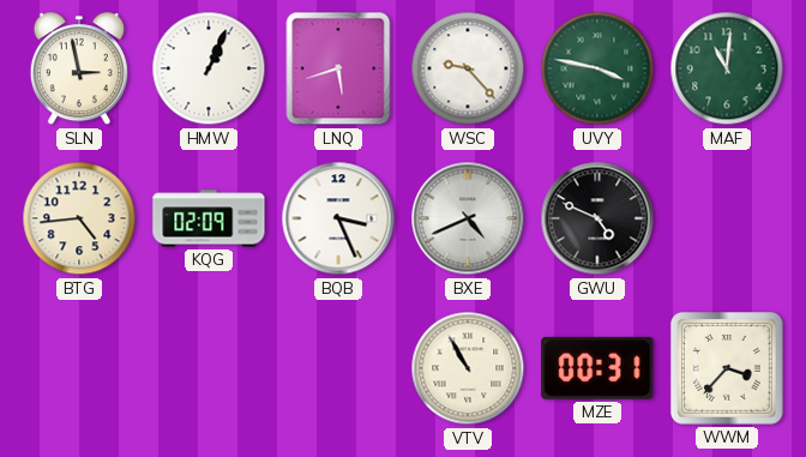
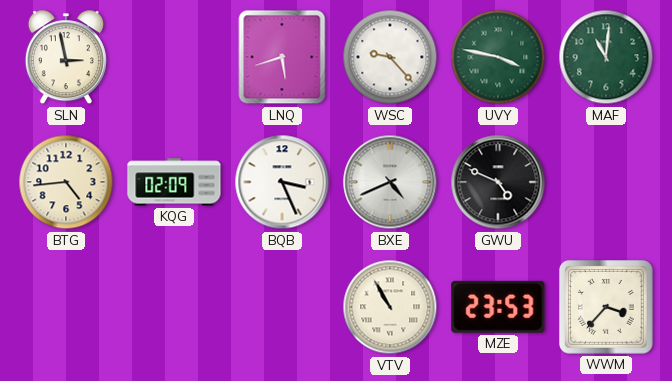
HMW: 1:04 -> none (209, 68)
MZE: 00:31 -> 23:53 (498, 307)
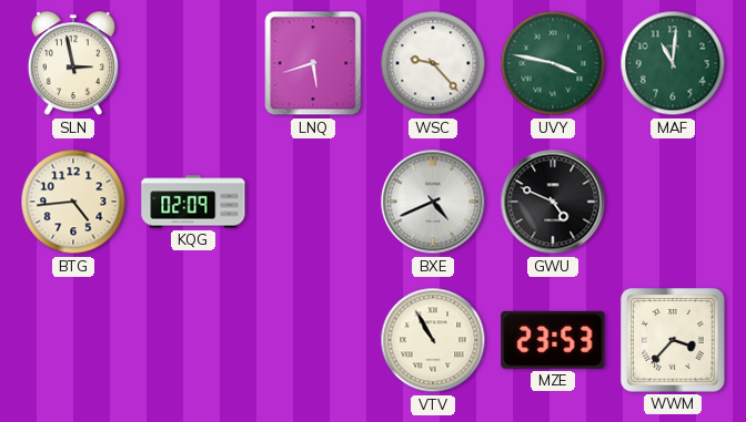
BQB: 3:26 -> none (282, 182)
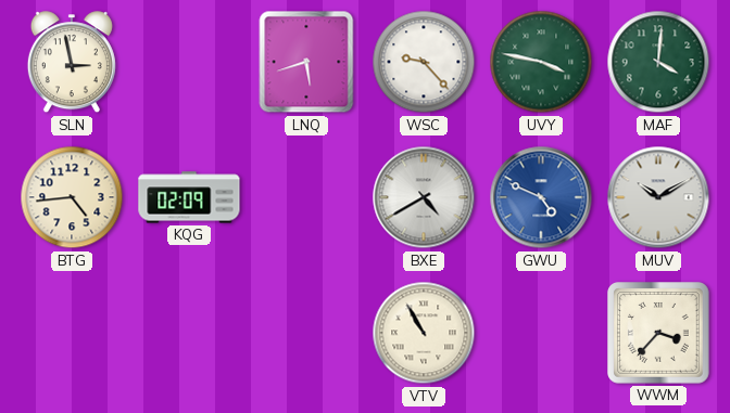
MAF: 11:01 -> 4:01 (658, 62)
BXE: 4:41 -> 4:40 (424, 197)
GWU dial: black -> blue (541, 197)
MUV: none -> 10:10 (658, 197)
MZE: 23:53 -> none (553, 340)
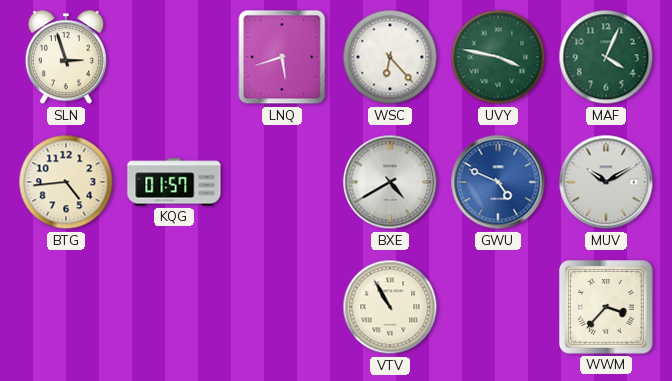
SLN: 2:58 -> 2:57 (66, 58)
WSC: 9:23 -> 6:23 (390, 57)
MAF: 4:01 -> 4:04 (606, 57)
KQG: 02:09 -> 01:57 (174, 182)
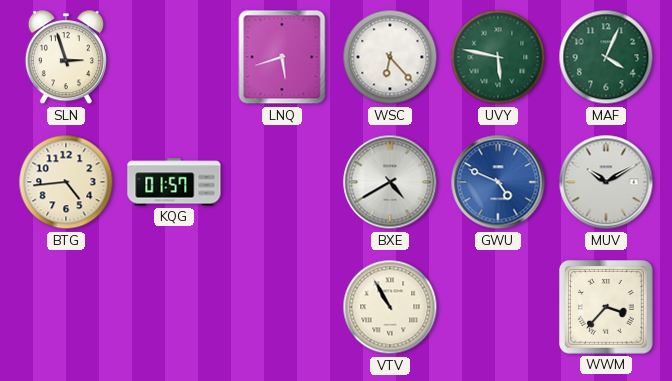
UVY: 3:47 -> 5:47 (498, 57)
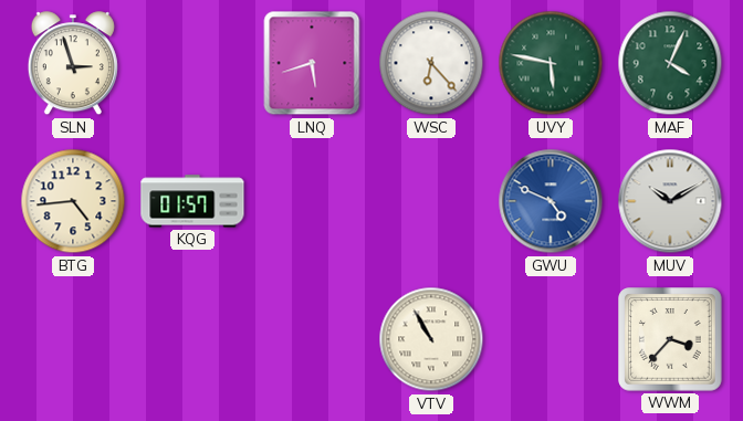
BXE: 4:40 -> none (390, 182)
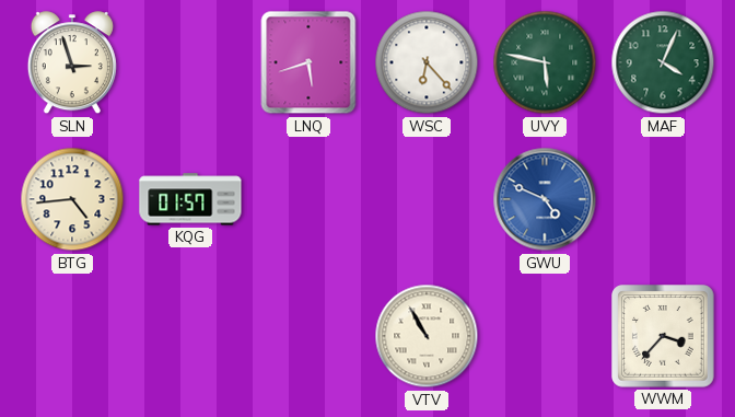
MUV: 10:10 -> none (670, 201)
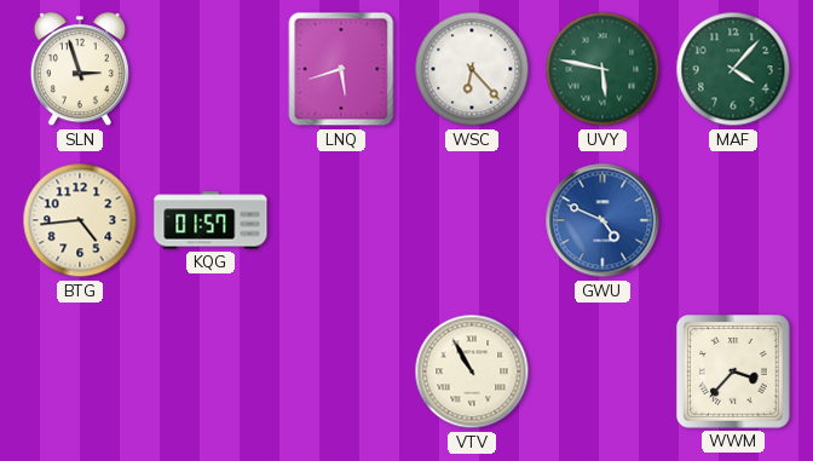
MAF: 4:04 -> 4:07 (733, 69)
